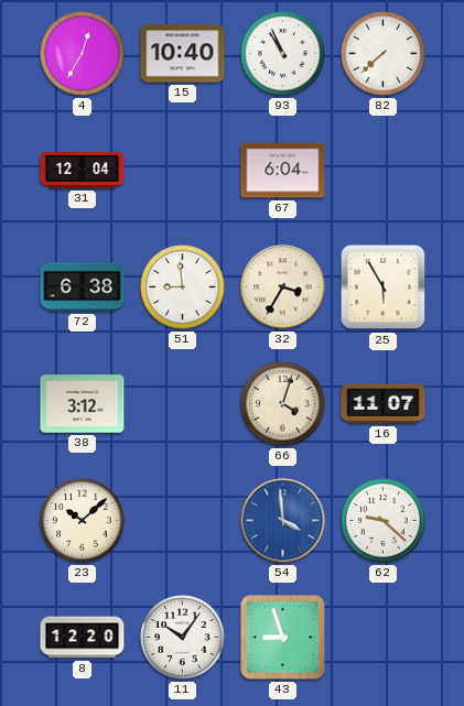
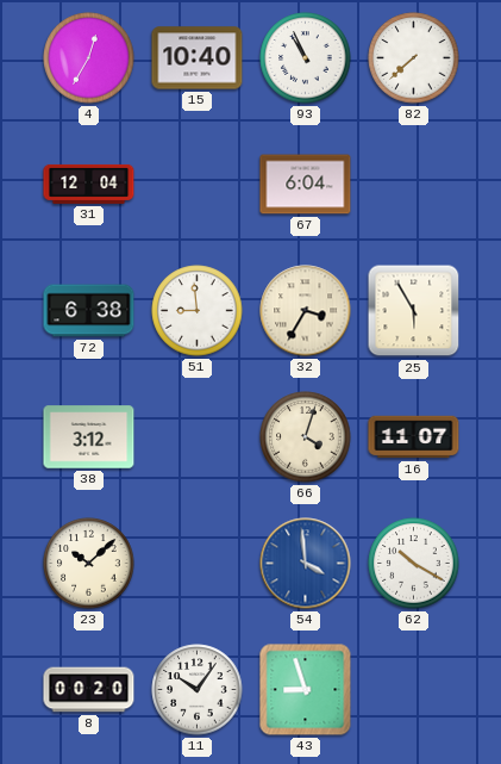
62: 9:22 -> 10:20 (414, 564)
8: 12:20 -> 00:20 (89, 690)
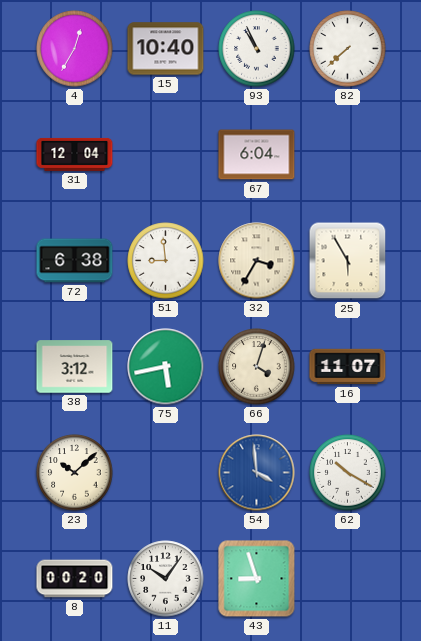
75: none -> 5:43 (166, 367)
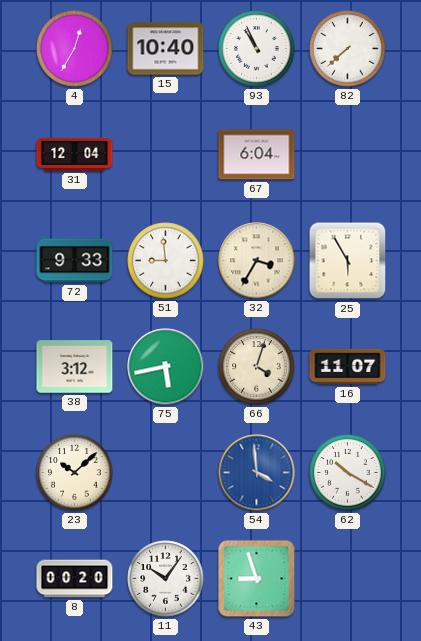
72: 6:38 -> 9:33 (75, 261)
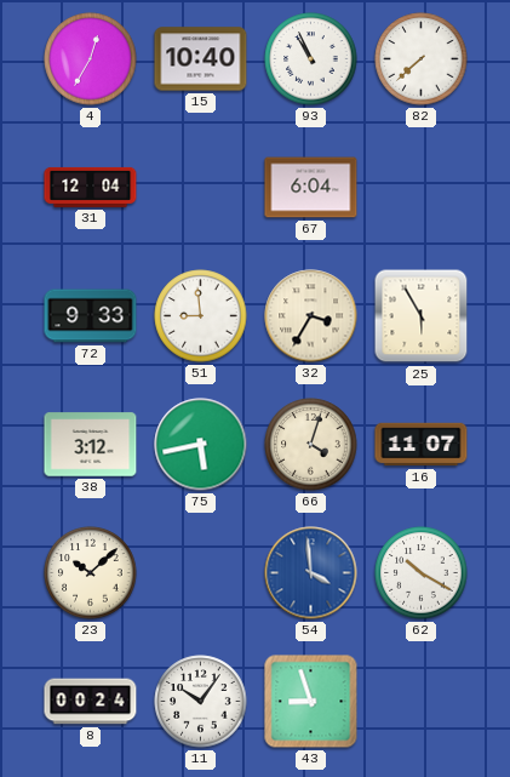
8: 00:20 -> 00:24 (91, 702)
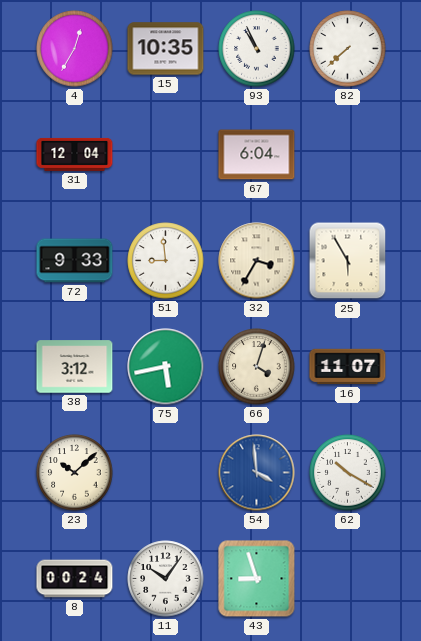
15: 10:40 -> 10:35 (166, 49)
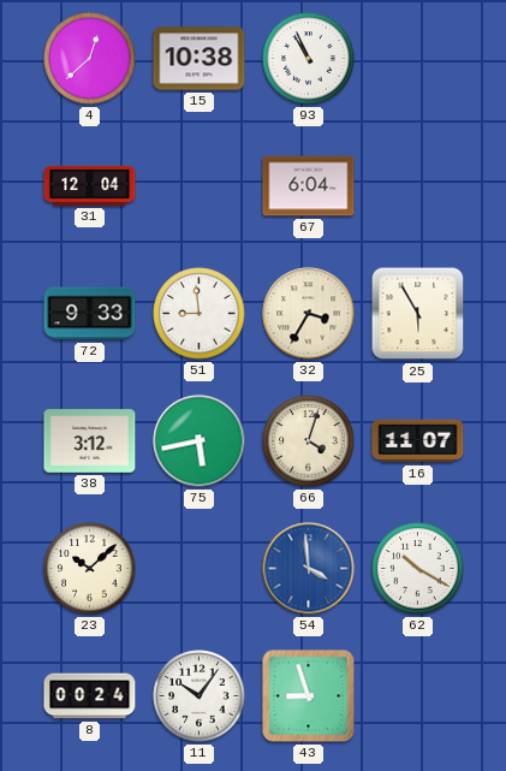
4: 12:35 -> 12:38 (90, 59)
15: 10:35 -> 10:38 (200, 59)
82: 7:38 -> none (348, 49)
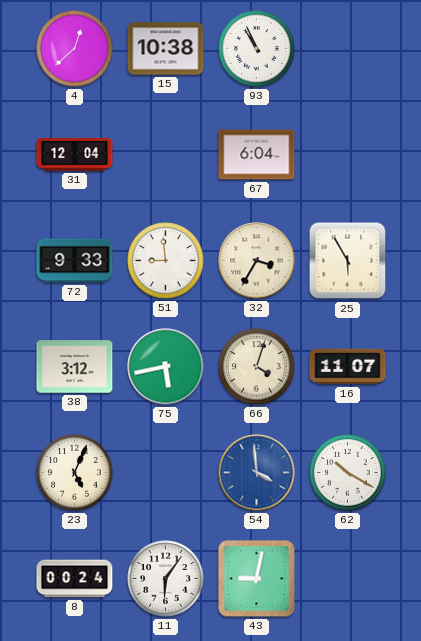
23: 10:08 -> 5:04 (75, 473)
11: 10:06 -> 6:06 (166, 579)
43: 8:57 -> 9:02 (257, 579)
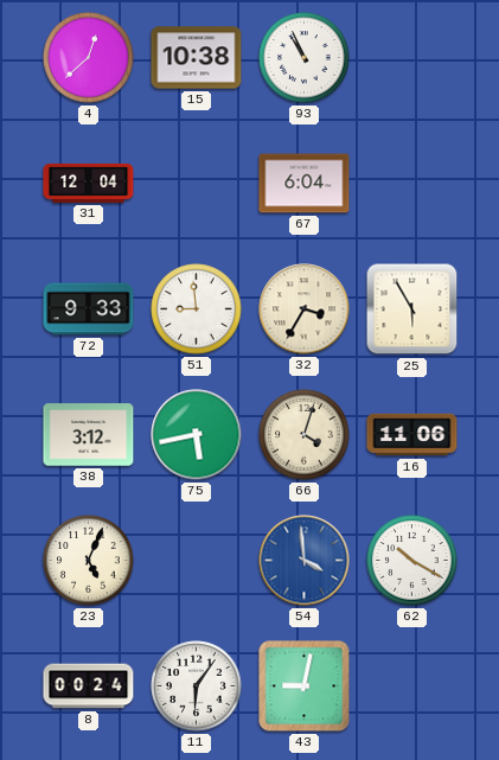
16: 11:07 -> 11:06 (412, 435)
